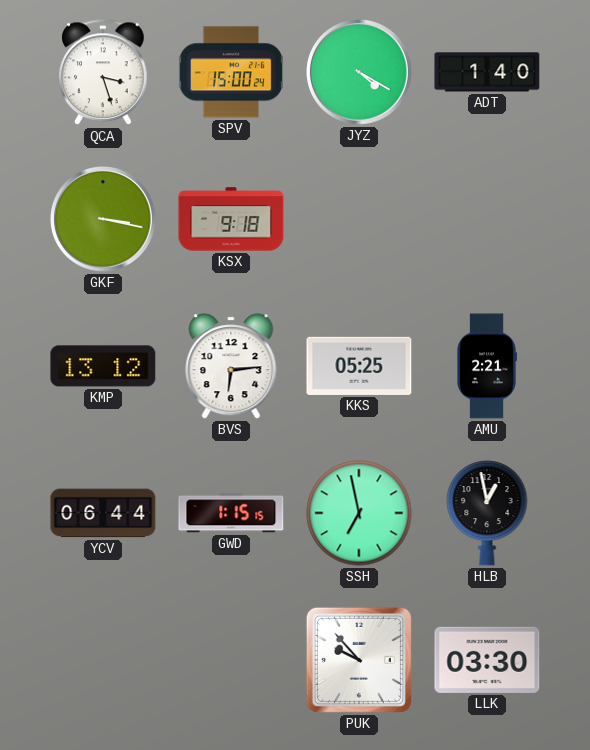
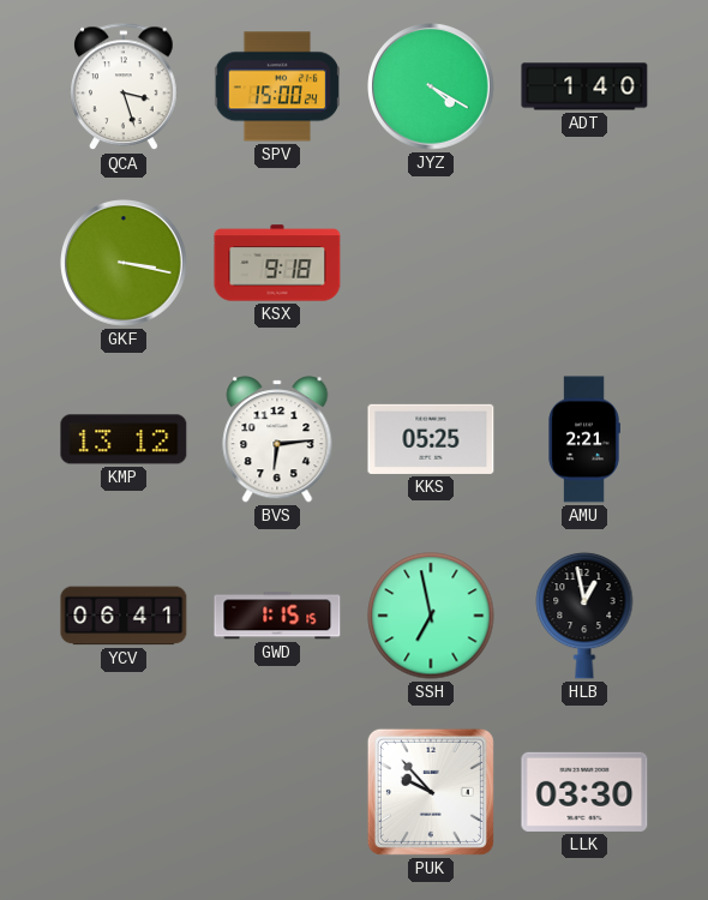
YCV: 06:44 -> 06:41 (124, 616)
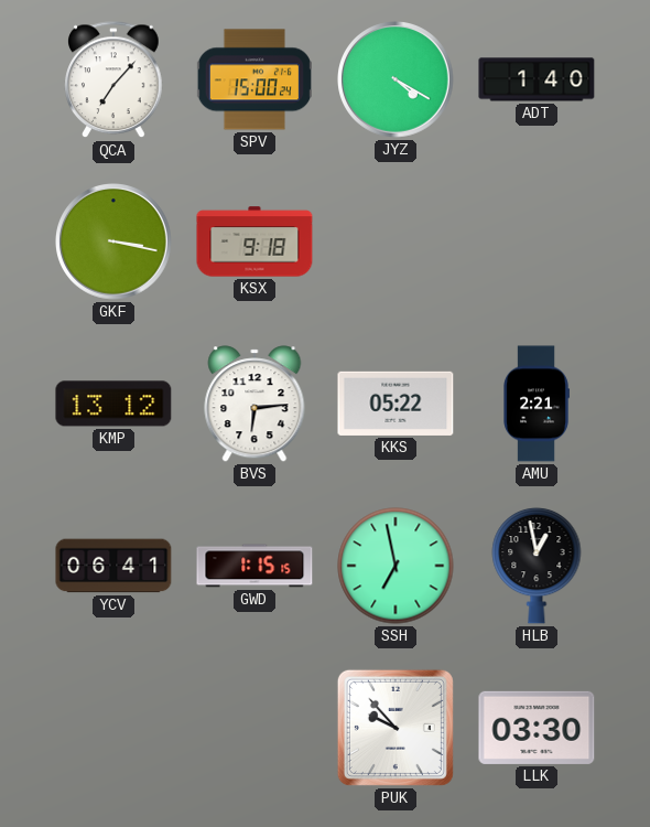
QCA: 3:27 -> 7:07 (113, 80)
KKS: 05:25 -> 05:22 (396, 404)
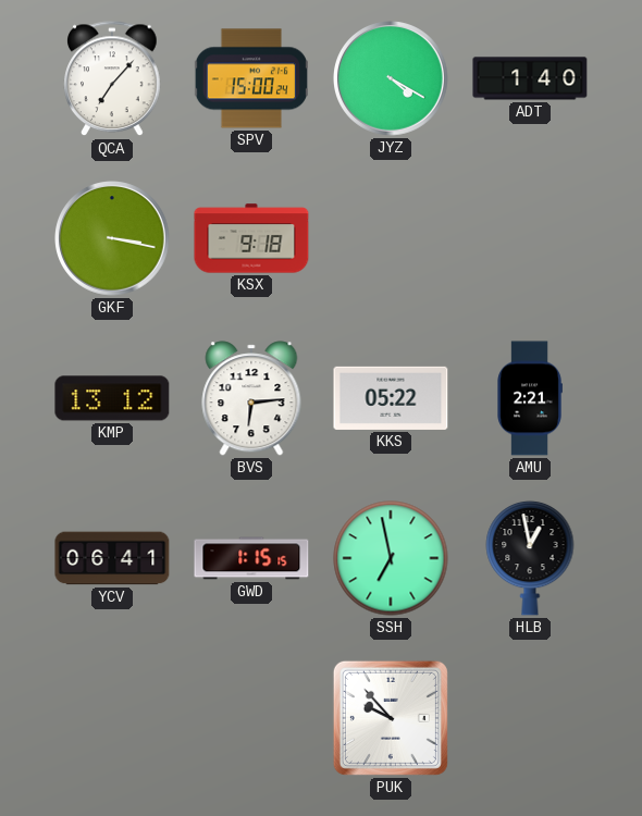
LLK: 03:30 -> none (537, 728)
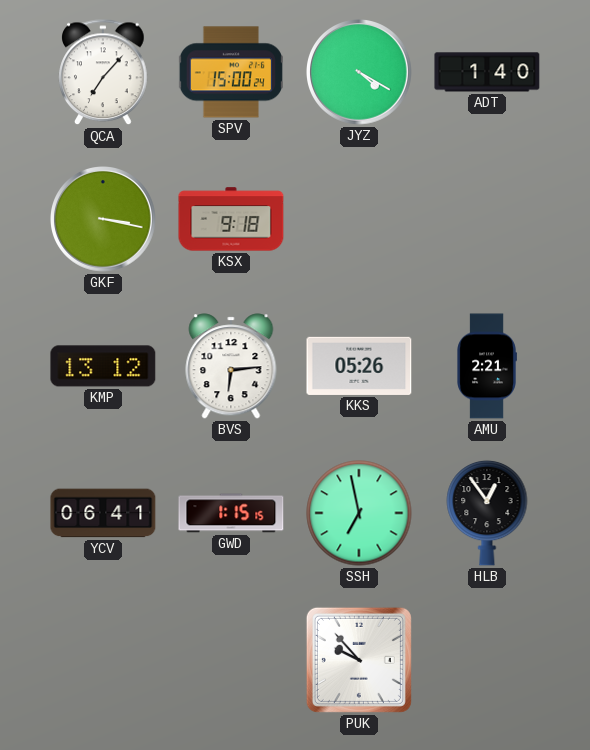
KKS: 05:22 -> 05:26 (359, 366)
HLB: 12:58 -> 12:54 (487, 513)
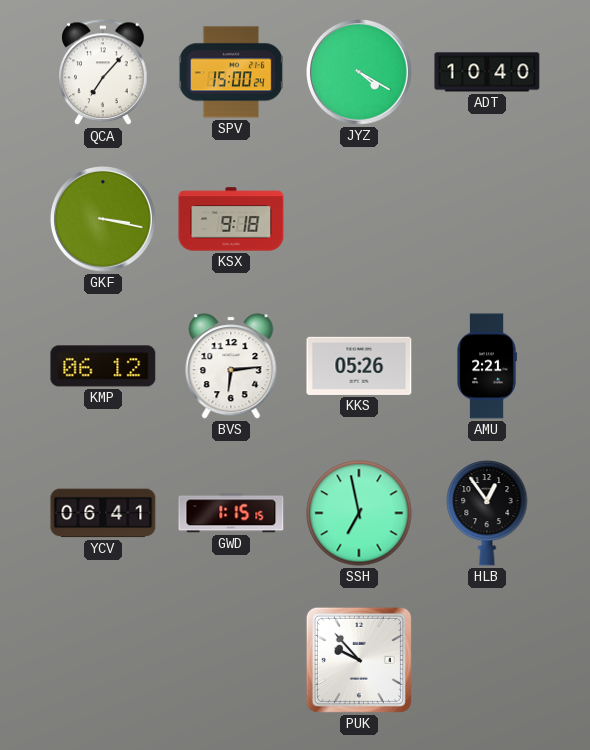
ADT: 1:40 -> 10:40 (487, 72)
KMP: 13:12 -> 06:12 (103, 366)
